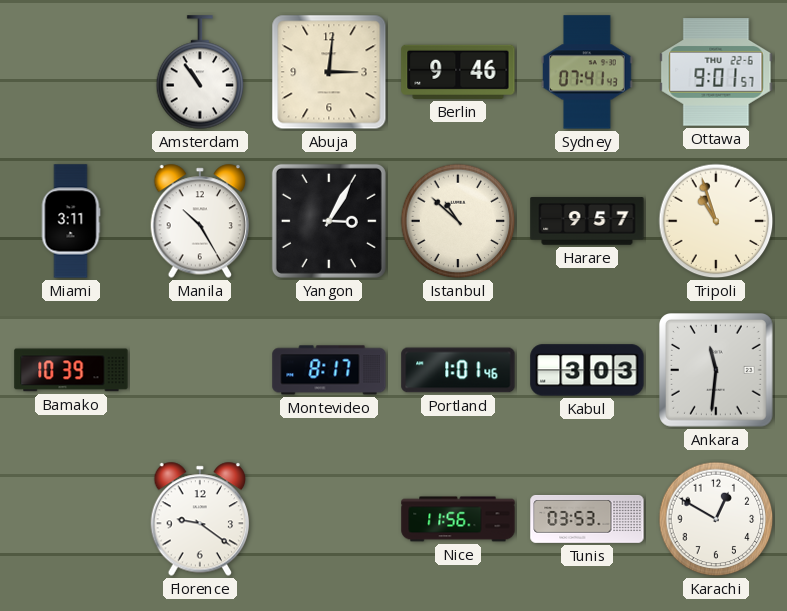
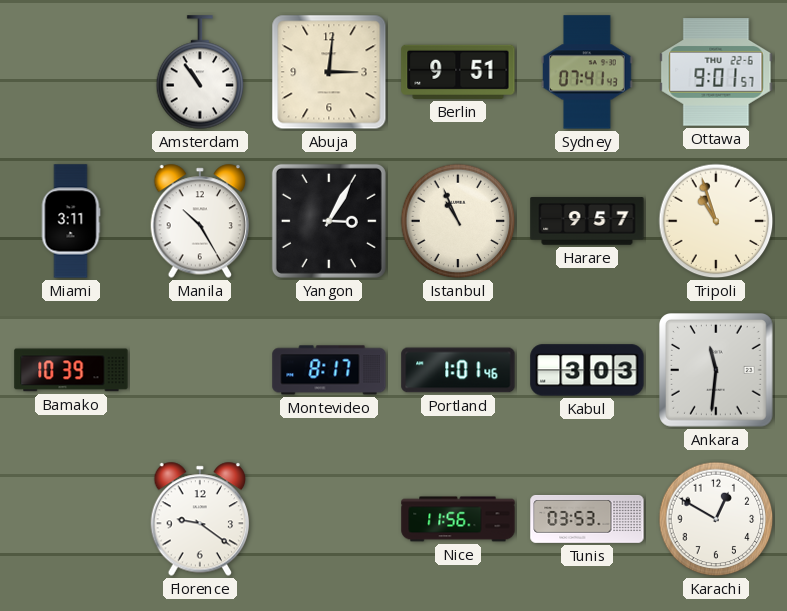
Berlin: 9:46 -> 9:51 (458, 72)
Istanbul: 10:52 -> 10:56 (458, 221)
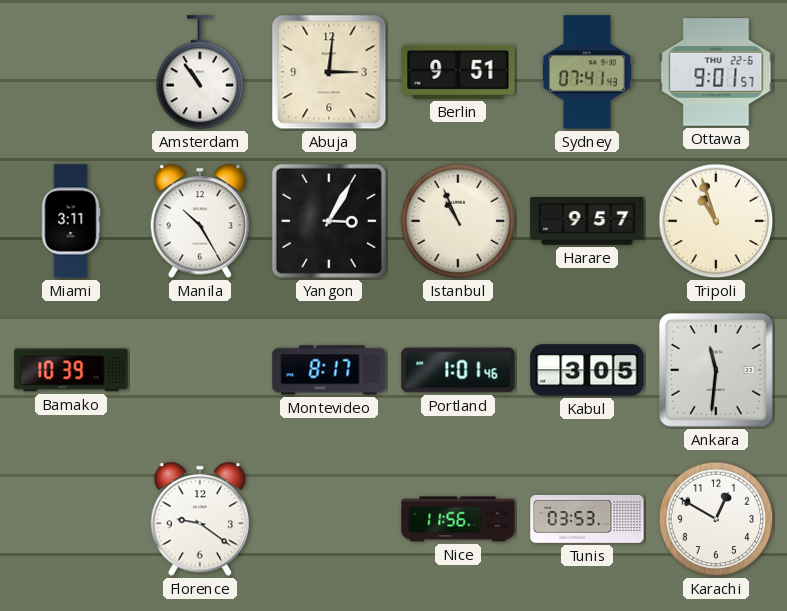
Kabul: 3:03 -> 3:05 (587, 370)
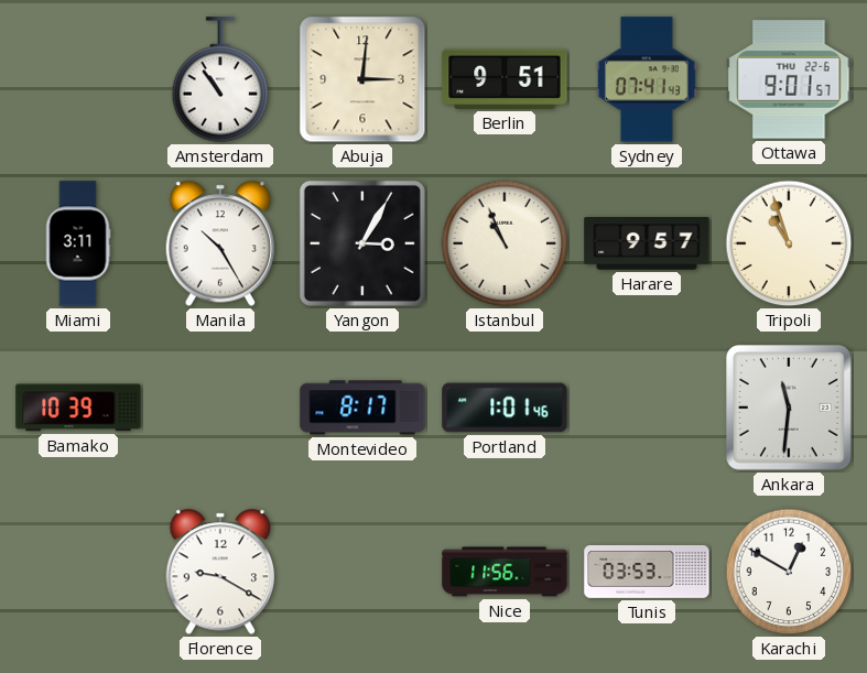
Kabul: 3:05 -> none (587, 370)
Florence: 9:21 -> 9:20 (220, 572)
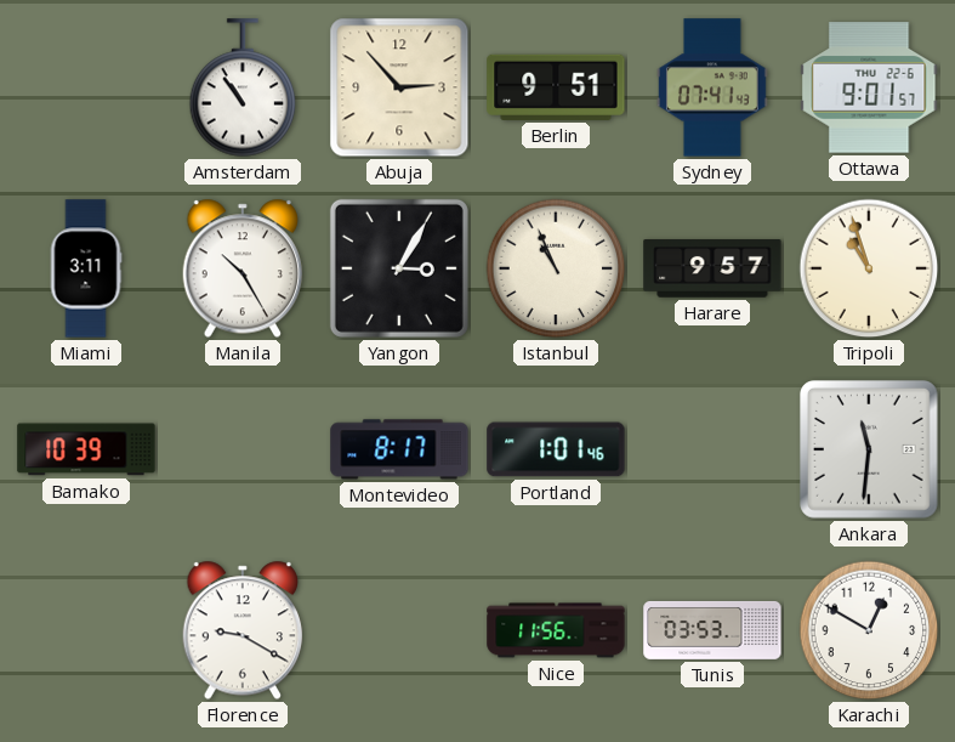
Abuja: 3:01 -> 2:53 (399, 87)
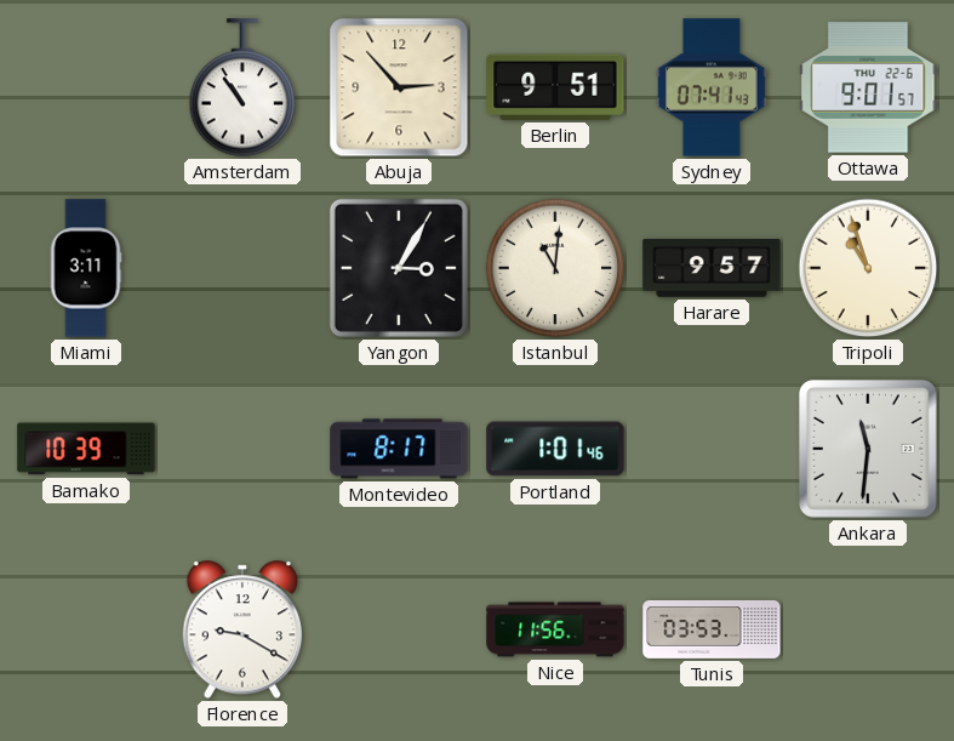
Manila: 10:25 -> none (243, 268)
Istanbul: 10:56 -> 11:01 (555, 268)
Karachi: 12:50 -> none (869, 630)
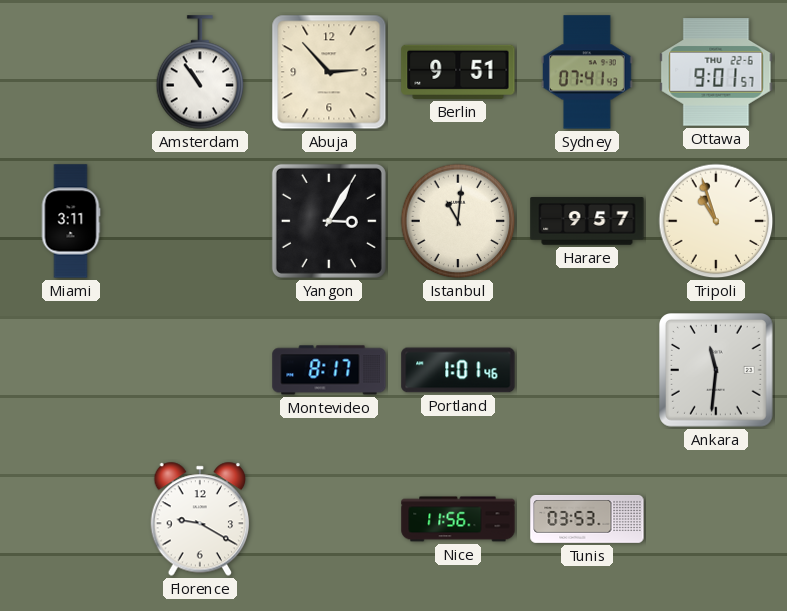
Bamako: 10:39 -> none (86, 449)
